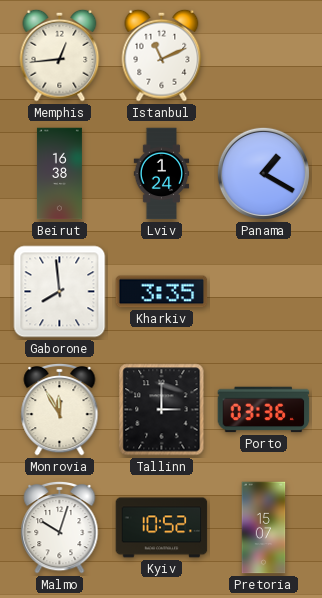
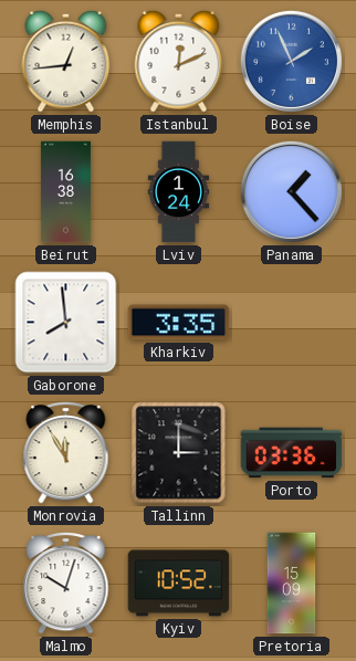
Istanbul: 11:11 -> 12:11 (179, 61)
Boise: none -> 1:56 (291, 61)
Panama: 1:20 -> 1:23 (291, 191)
Pretoria: 15:07 -> 15:09 (292, 584)
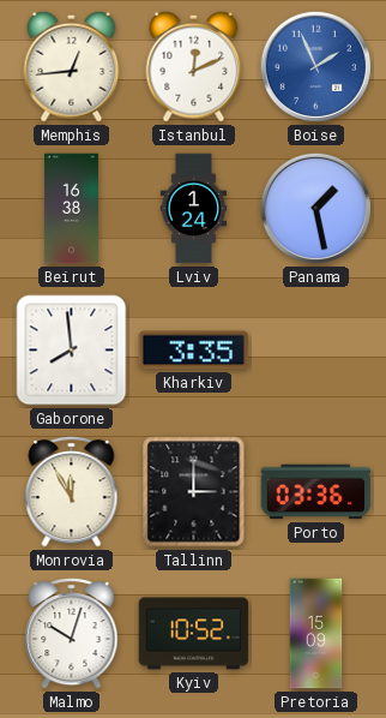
Panama: 1:23 -> 1:28 (315, 208)
